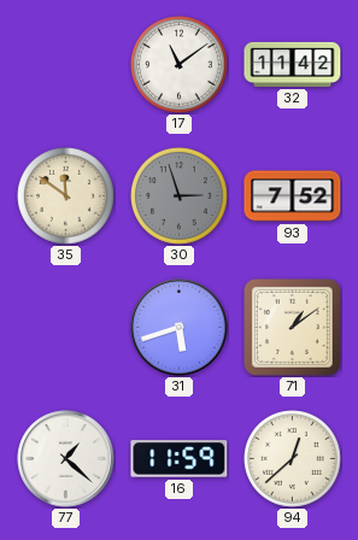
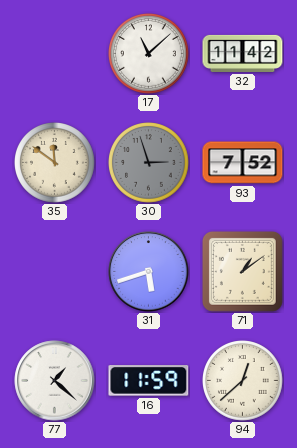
17: 11:09 -> 11:08 (149, 54)
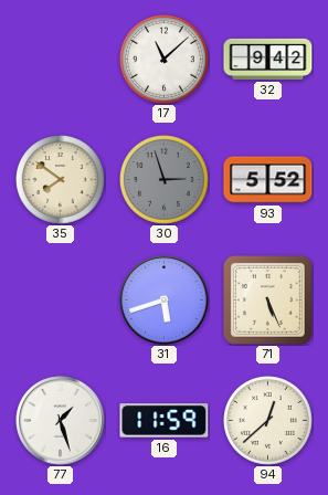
32: 11:42 -> 9:42 (268, 59)
35: 11:51 -> 7:51 (61, 180)
93: 7:52 -> 5:52 (268, 180)
71: 1:09 -> 5:26 (267, 299)
77: 1:22 -> 1:27 (61, 421)
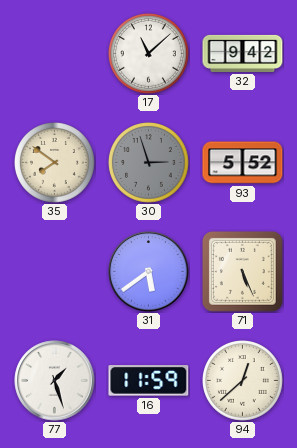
31: 5:42 -> 5:39 (149, 272)
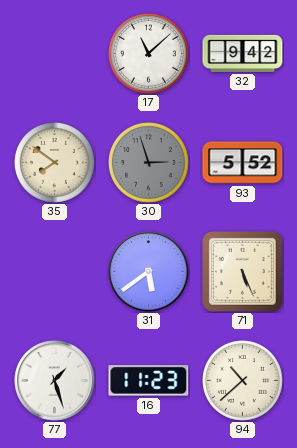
16: 11:59 -> 11:23 (149, 381)
94: 12:38 -> 10:38 (243, 381)
